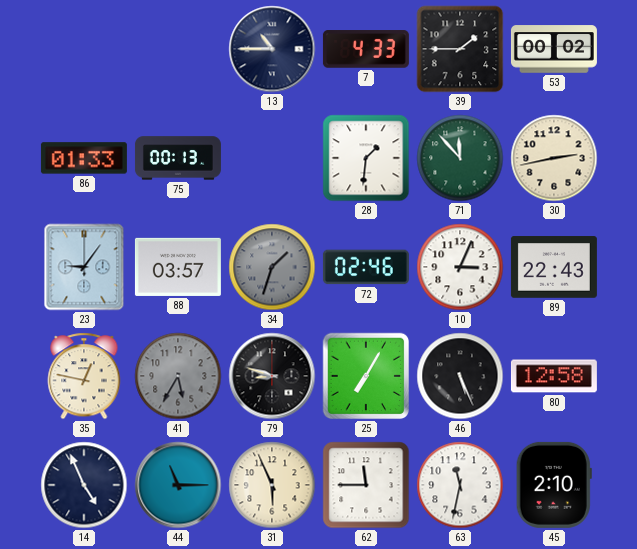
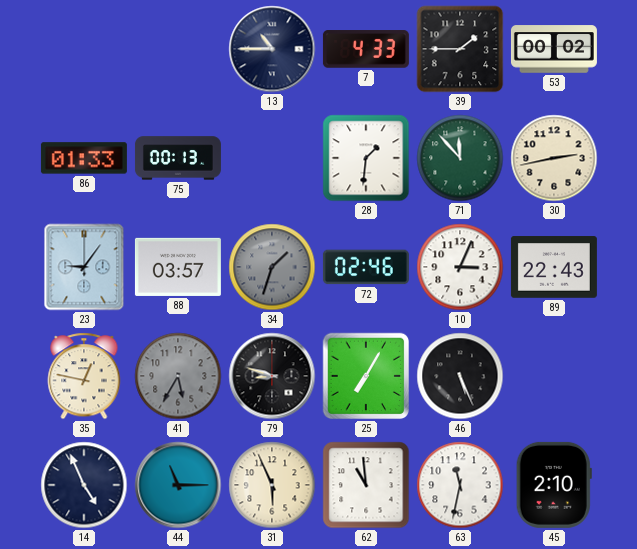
80: 12:58 -> none (554, 376)
62: 11:45 -> 10:59 (366, 485)
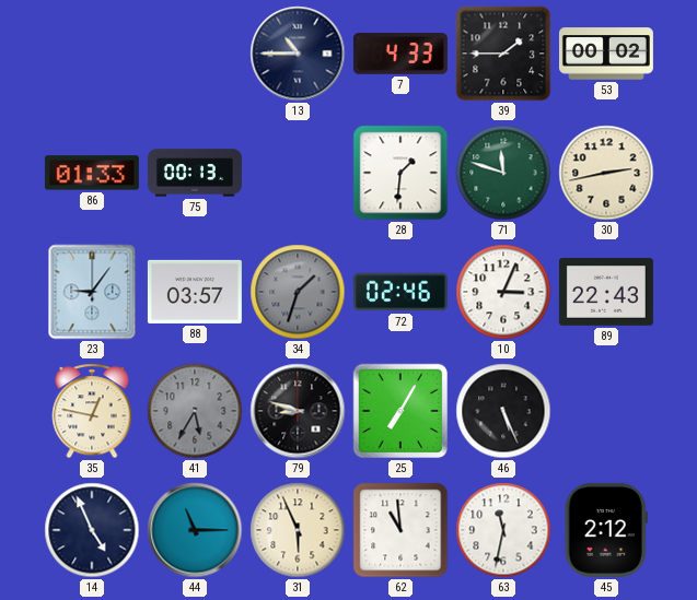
71: 11:53 -> 11:48 (503, 173)
45: 2:10 -> 2:12 (606, 530)
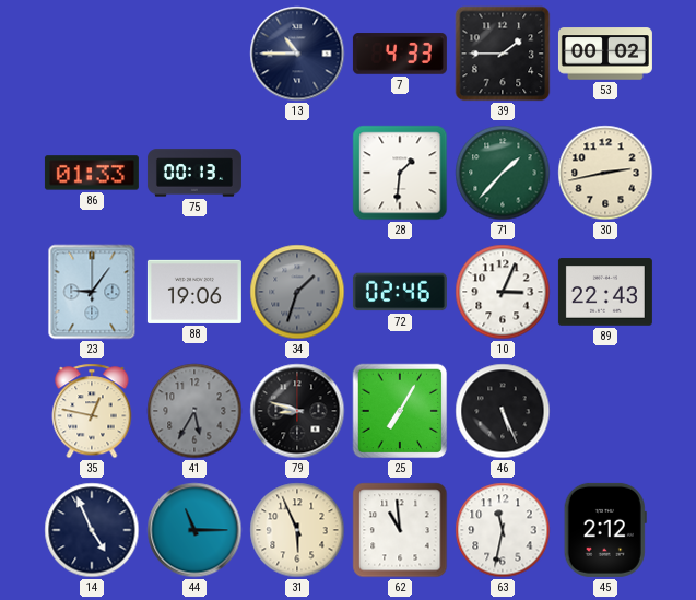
71: 11:48 -> 1:37 (503, 173)
88: 03:57 -> 19:06 (194, 292)
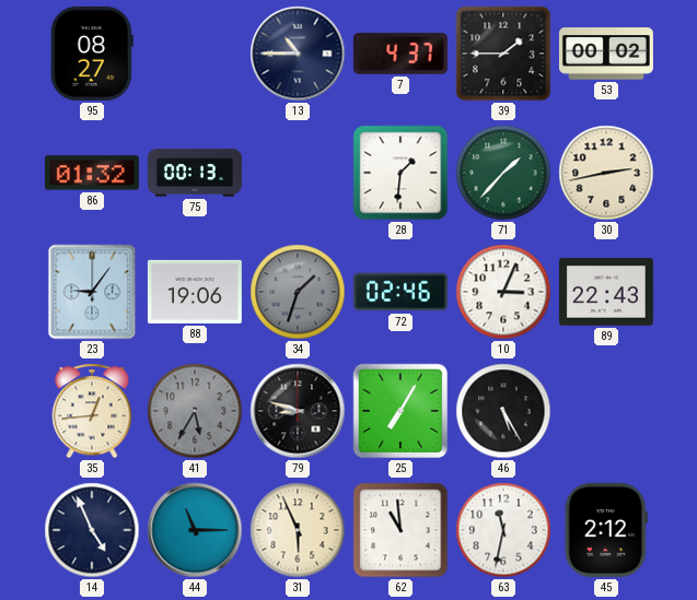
95: none -> 08:27 (92, 54)
7: 4:33 -> 4:37 (400, 54)
86: 01:33 -> 01:32 (92, 173)
35: 12:47 -> 12:44 (92, 411)
46: 5:26 -> 5:25 (503, 411)
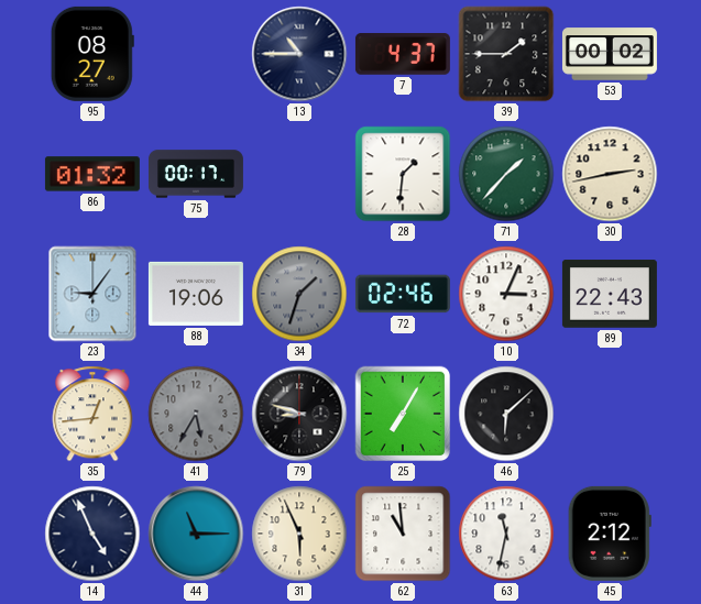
75: 00:13 -> 00:17 (196, 174)
46: 5:25 -> 6:08 (506, 414)
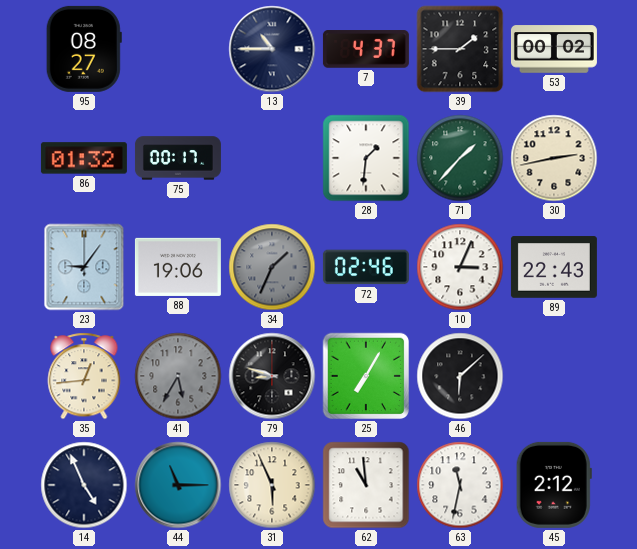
34: 1:33 -> 1:34 (272, 267)
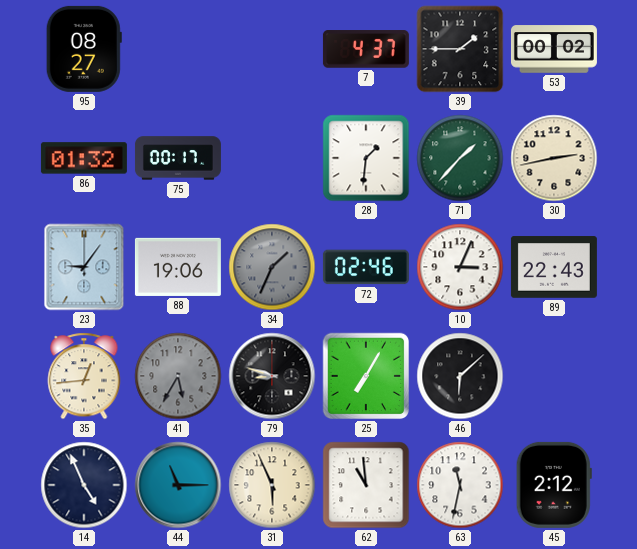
13: 10:45 -> none (272, 49)
